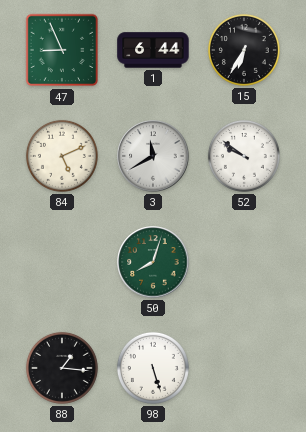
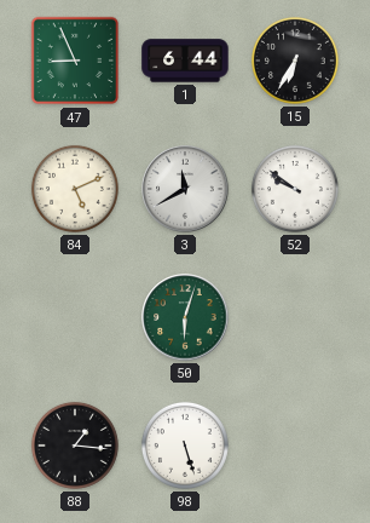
50: 8:03 -> 6:03 (185, 317)
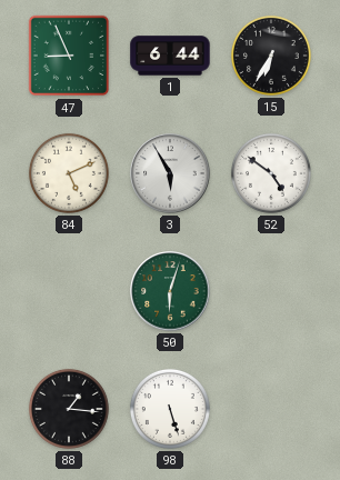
3: 11:40 -> 5:55 (170, 173)
52: 9:51 -> 4:51 (271, 173)
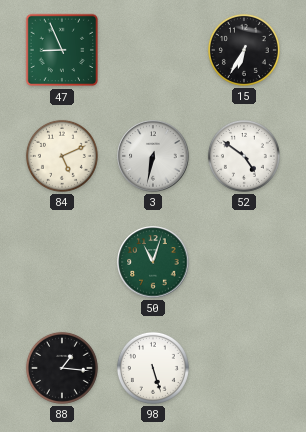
1: 6:44 -> none (170, 56)
3: 5:55 -> 6:32 (153, 156)
50: 6:03 -> 11:03 (153, 262)
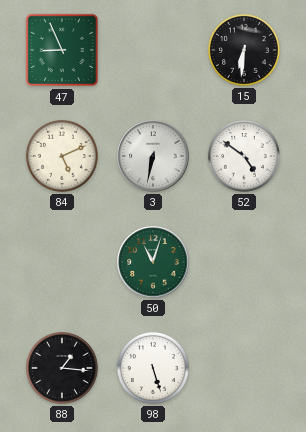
15: 6:35 -> 6:31 (244, 50)
